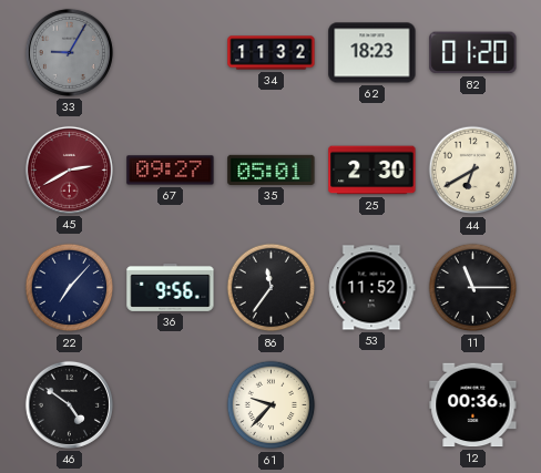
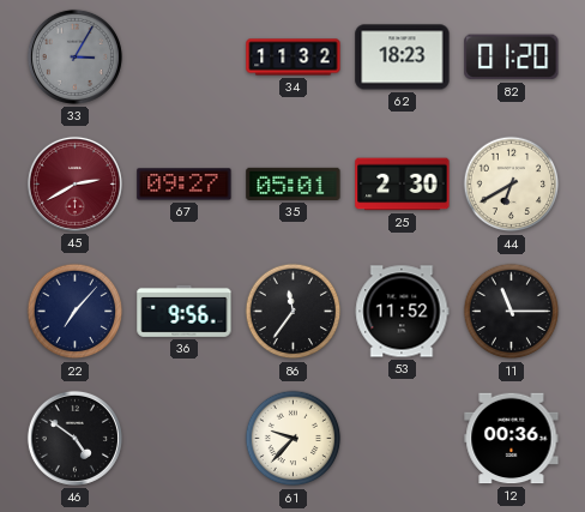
33: 9:05 -> 3:05 (74, 56)
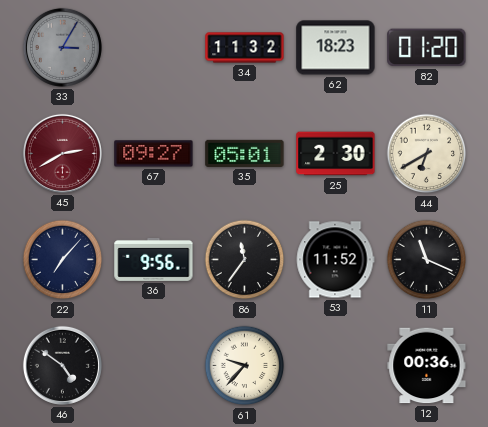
11: 11:15 -> 11:19 (427, 260)
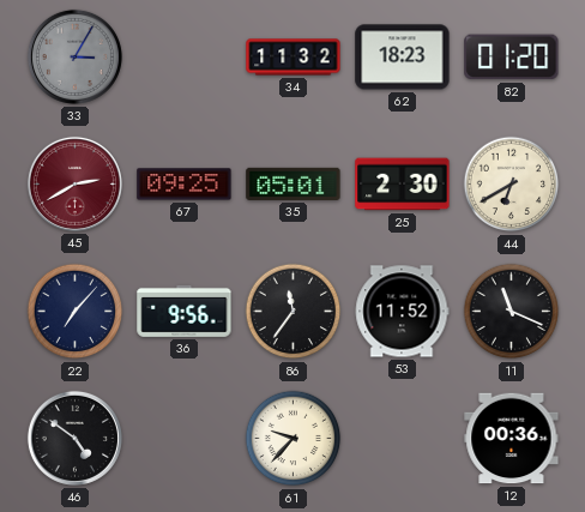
67: 09:27 -> 09:25 (185, 185)
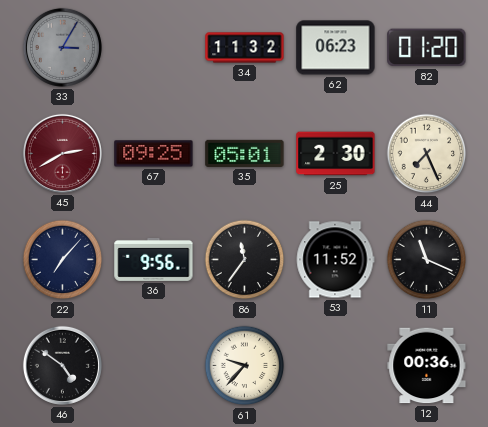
62: 18:23 -> 06:23 (336, 48)
44: 6:40 -> 7:26 (427, 154)
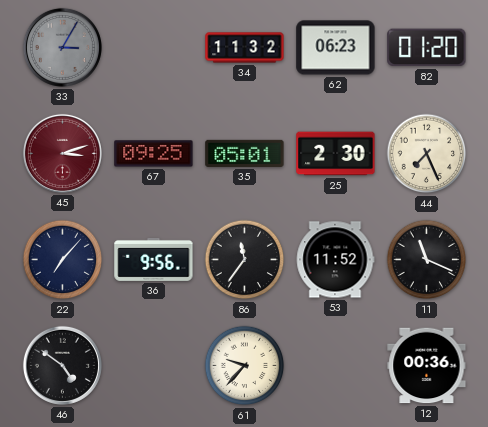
45: 2:40 -> 3:12 (62, 153)
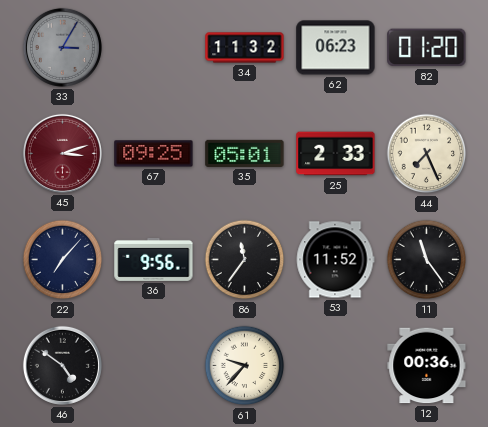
25: 2:30 -> 2:33 (336, 154)
11: 11:19 -> 11:24 (427, 260)
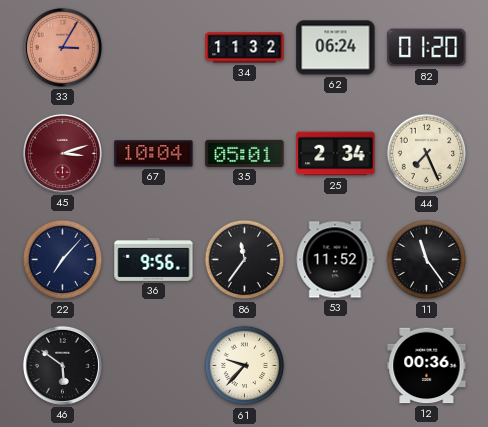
33 dial: grey -> salmon (62, 47)
62: 06:23 -> 06:24 (336, 48)
67: 09:25 -> 10:04 (154, 154)
25: 2:33 -> 2:34 (336, 154)
46: 4:51 -> 5:51 (62, 365)
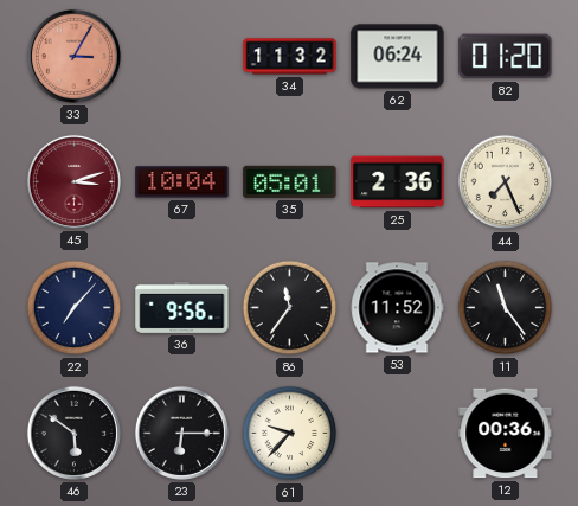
25: 2:34 -> 2:36 (398, 182)
23: none -> 6:15 (181, 433)
